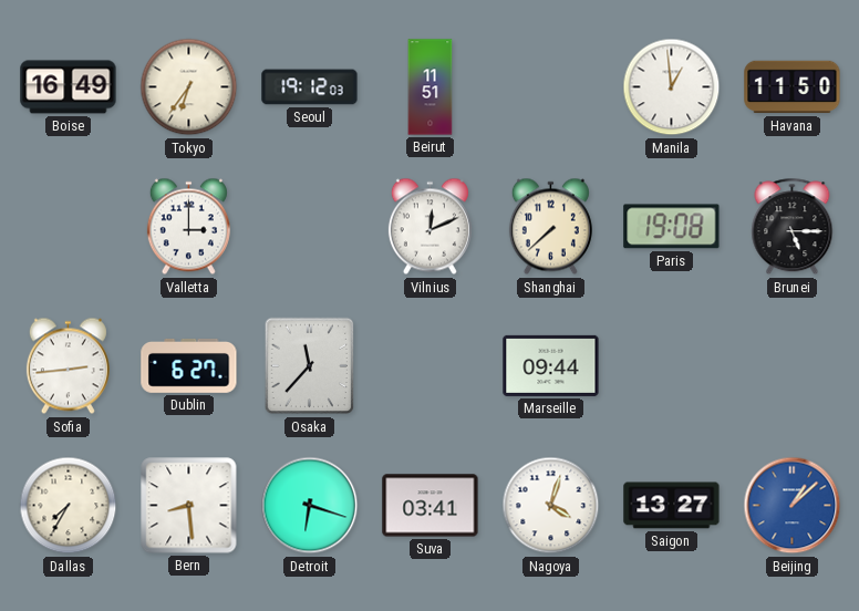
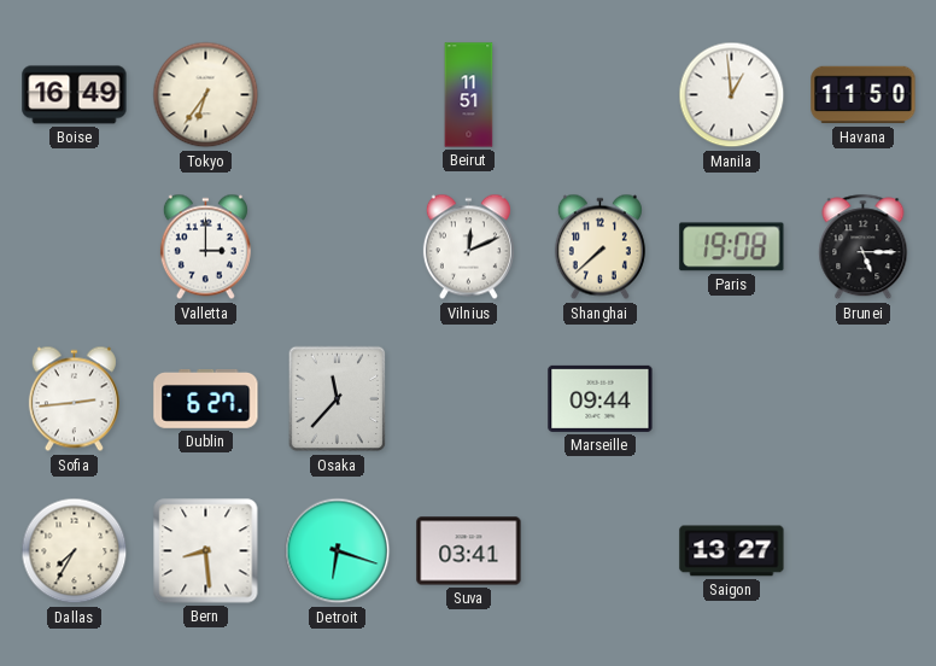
Seoul: 19:12 -> none (310, 87)
Nagoya: 4:03 -> none (551, 506)
Beijing: 1:08 -> none (793, 506)
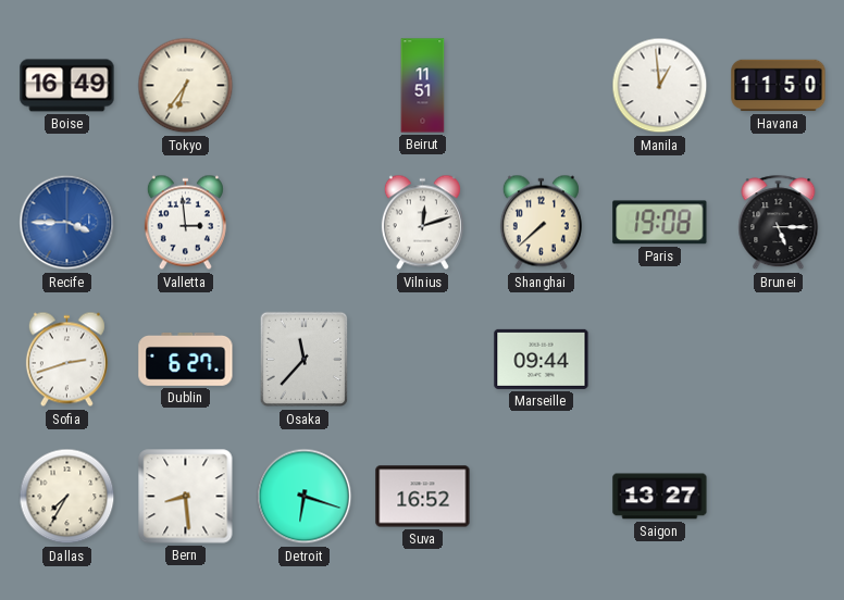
Recife: none -> 3:45 (67, 223)
Valletta: 3:00 -> 2:59 (185, 223)
Vilnius: 12:11 -> 12:12 (422, 223)
Sofia: 2:44 -> 2:42 (66, 360)
Suva: 03:41 -> 16:52 (423, 497)
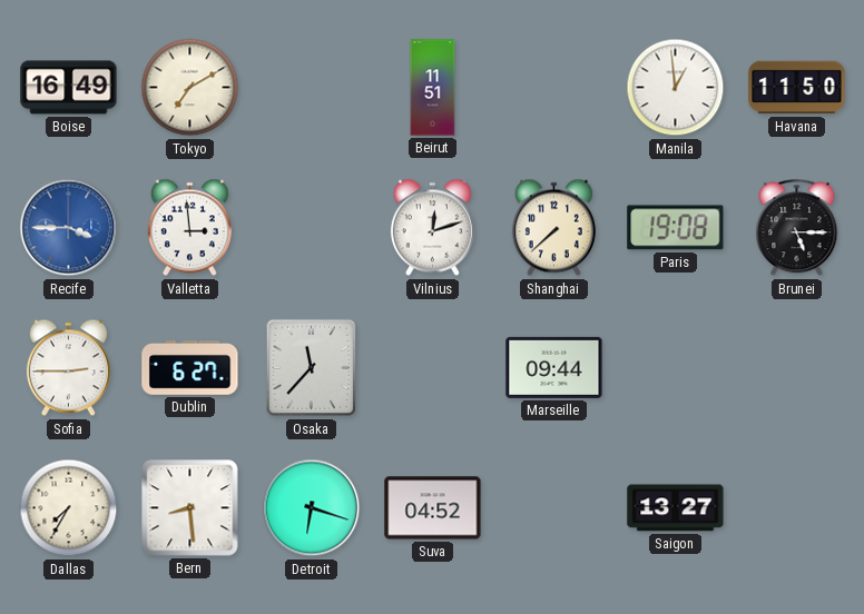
Tokyo: 6:36 -> 7:10 (190, 88)
Sofia: 2:42 -> 2:45 (68, 368)
Suva: 16:52 -> 04:52 (433, 508)
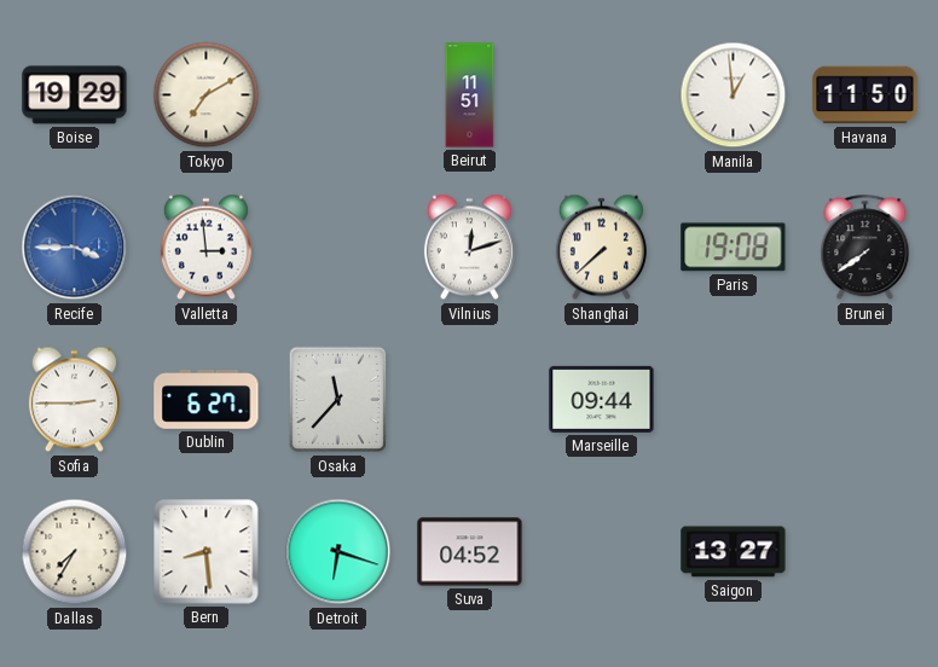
Boise: 16:49 -> 19:29 (75, 95)
Brunei: 5:15 -> 7:39 (865, 248)
